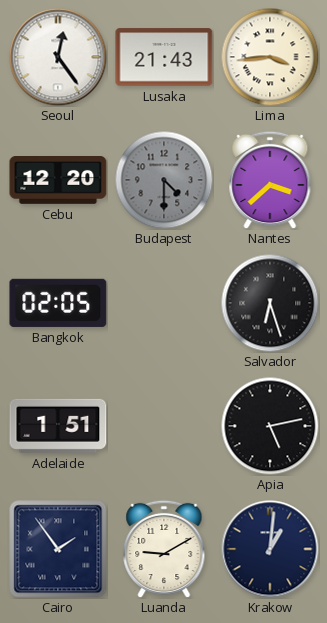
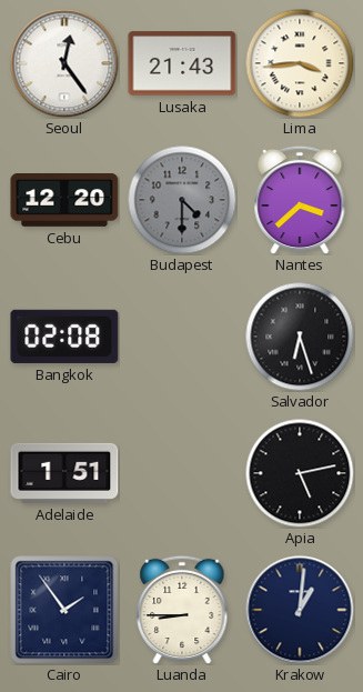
Bangkok: 02:05 -> 02:08 (64, 337)
Luanda: 9:10 -> 8:45 (182, 610)
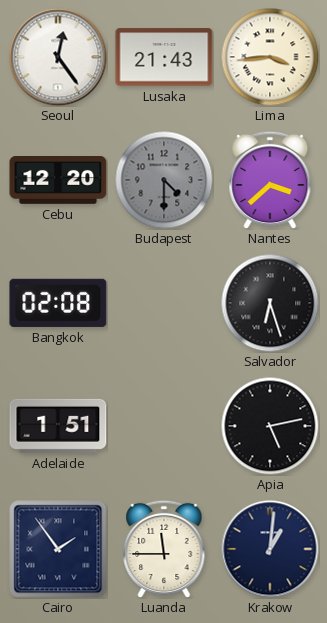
Luanda: 8:45 -> 11:45 (164, 549)
